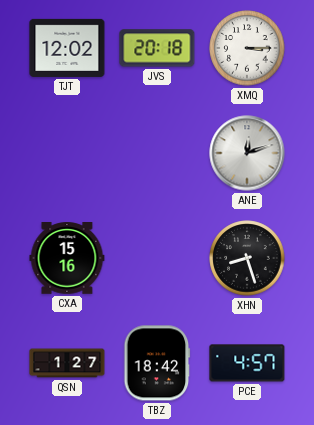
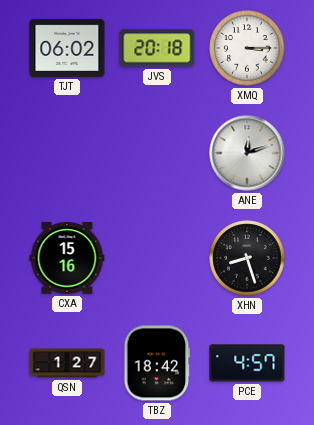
TJT: 12:02 -> 06:02 (67, 48)
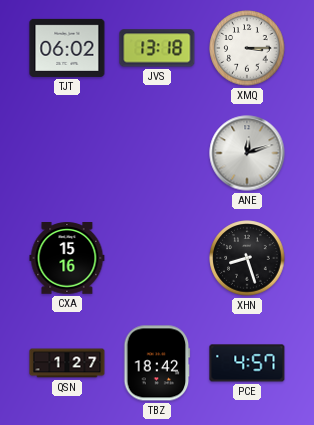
JVS: 20:18 -> 13:18 (157, 48)
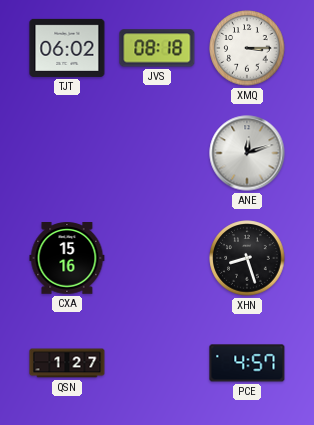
JVS: 13:18 -> 08:18 (157, 48)
TBZ: 18:42 -> none (157, 363)
